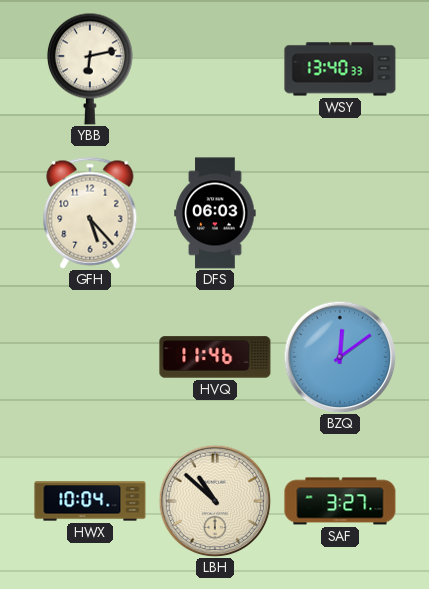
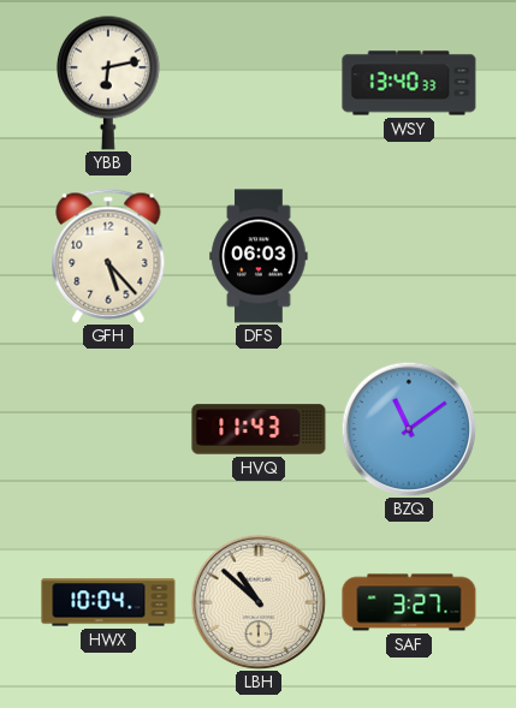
HVQ: 11:46 -> 11:43 (259, 429)
BZQ: 12:09 -> 11:09 (409, 429)
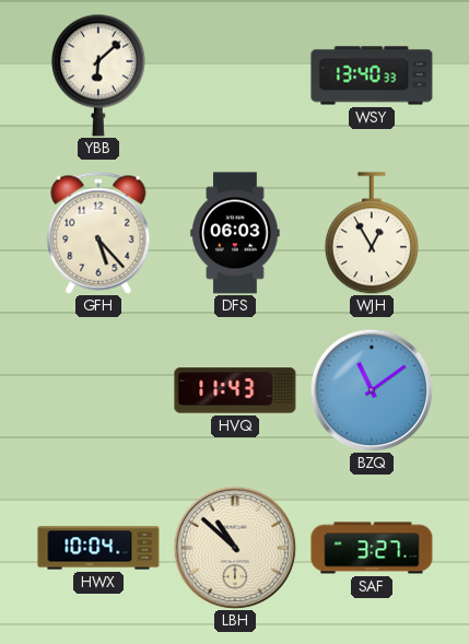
YBB: 6:13 -> 6:08 (98, 75)
WJH: none -> 12:55 (372, 233)
